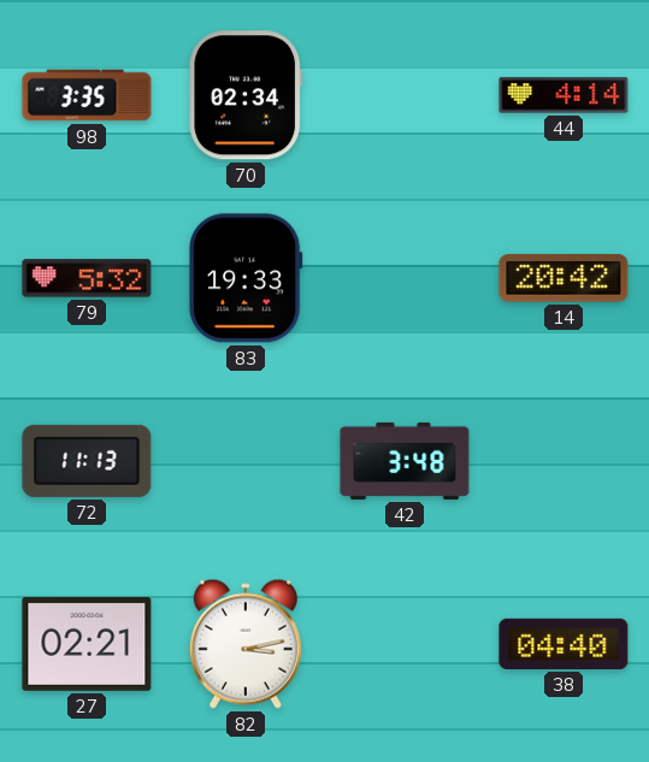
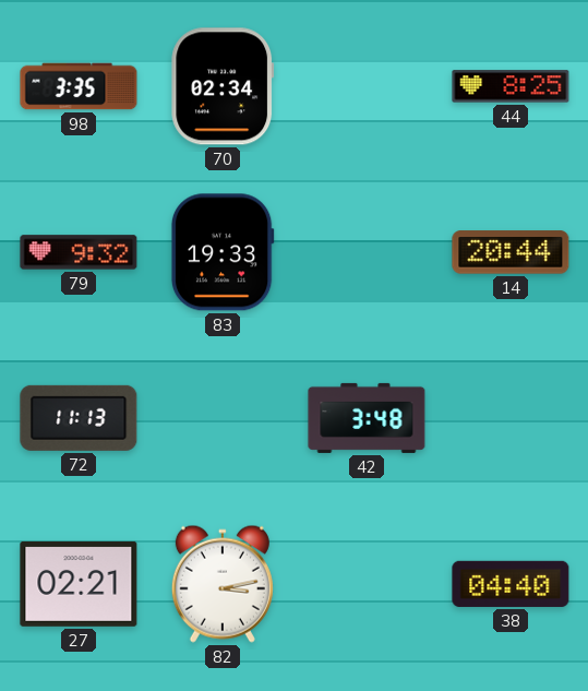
44: 4:14 -> 8:25 (511, 86)
79: 5:32 -> 9:32 (79, 252)
14: 20:42 -> 20:44 (511, 252)
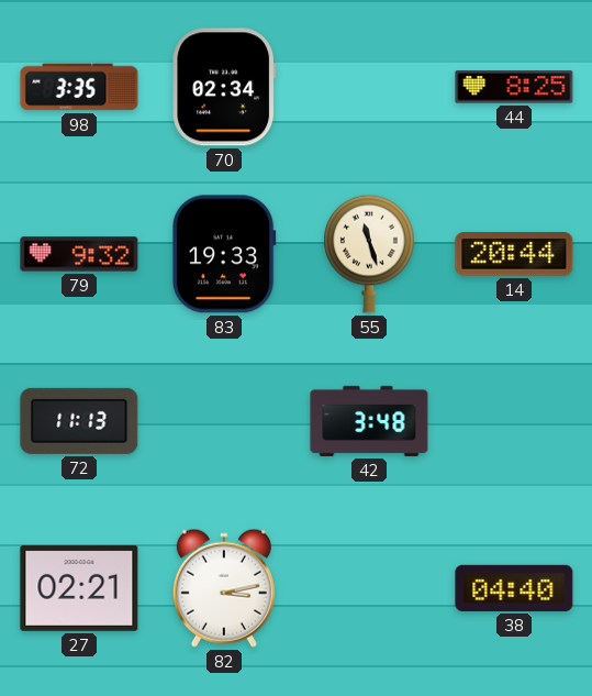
55: none -> 11:27 (369, 254)
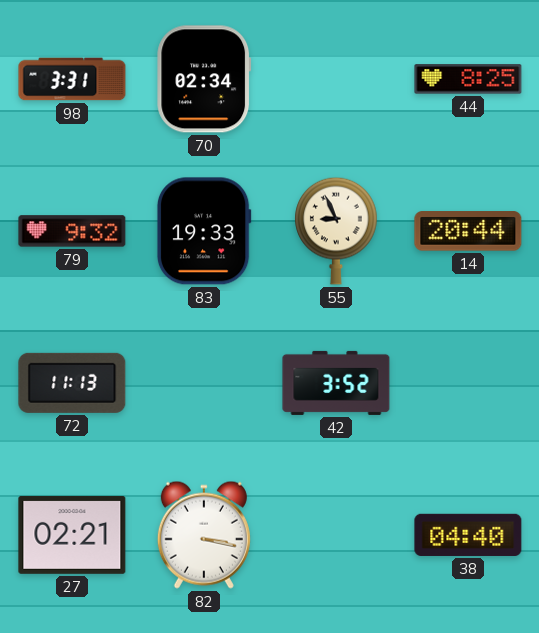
98: 3:35 -> 3:31 (72, 79)
55: 11:27 -> 8:56 (336, 231)
42: 3:48 -> 3:52 (336, 383)
82: 3:13 -> 3:17 (204, 535)
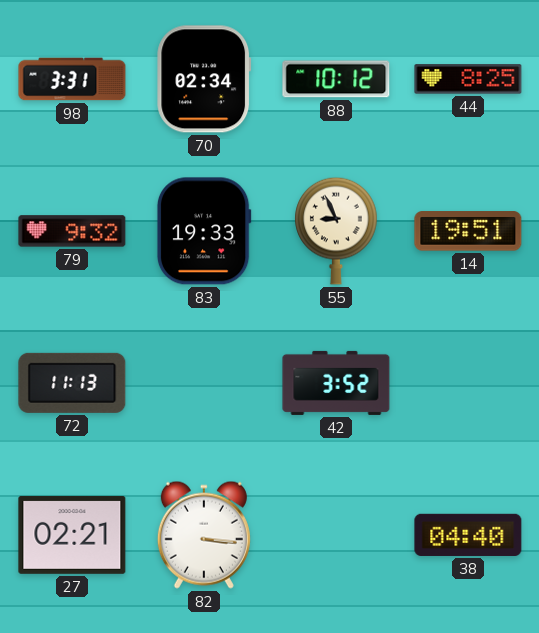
88: none -> 10:12 (336, 79)
14: 20:44 -> 19:51 (468, 231)
82: 3:17 -> 3:16 (204, 535)
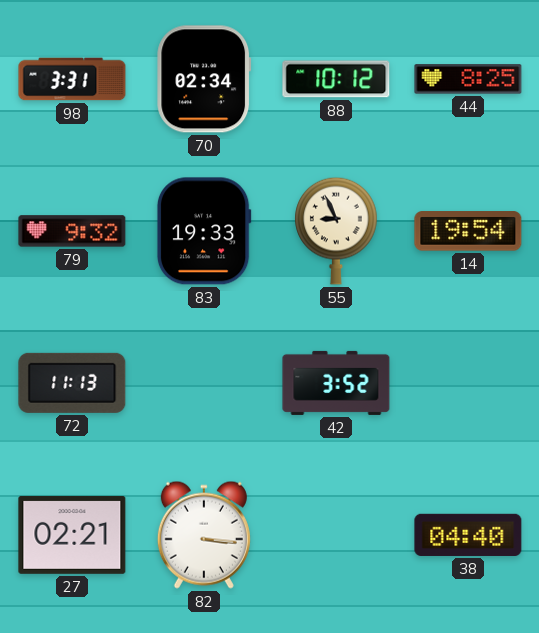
14: 19:51 -> 19:54 (468, 231)
